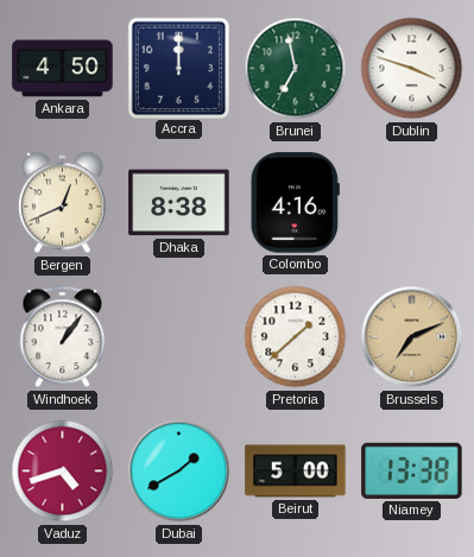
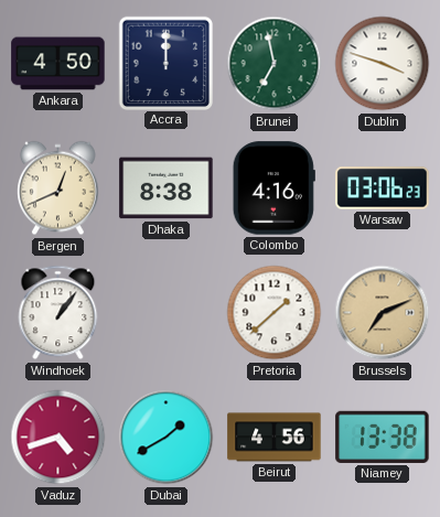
Warsaw: none -> 03:06 (383, 189)
Beirut: 5:00 -> 4:56 (275, 438)
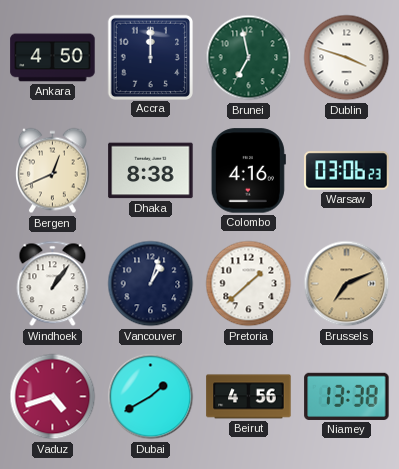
Vancouver: none -> 1:03 (151, 284)
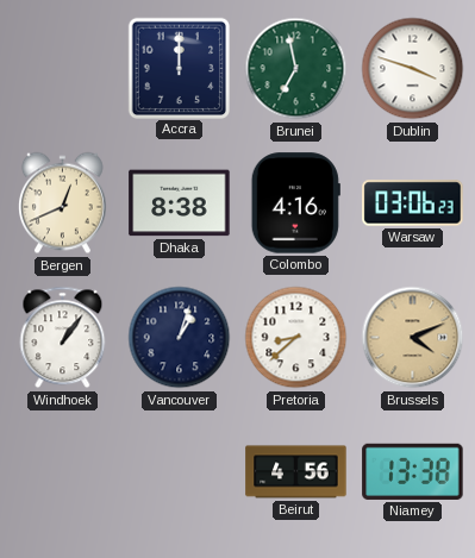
Ankara: 4:50 -> none (53, 58)
Pretoria: 1:38 -> 8:38 (296, 338)
Brussels: 7:11 -> 4:11 (413, 338)
Vaduz: 4:42 -> none (53, 397)
Dubai: 1:40 -> none (151, 397)
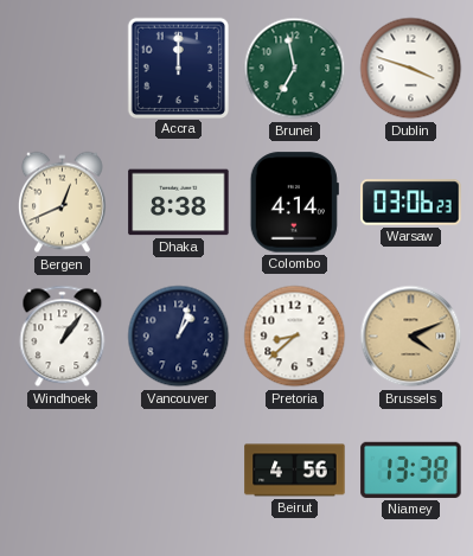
Colombo: 4:16 -> 4:14 (294, 203)
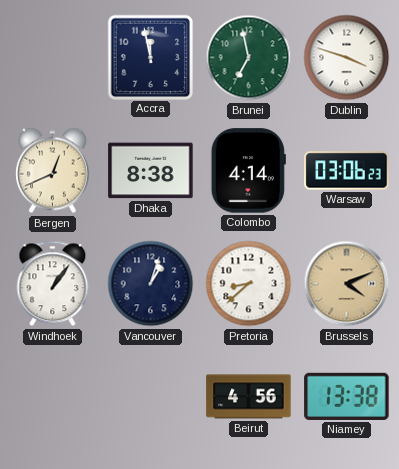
Accra: 12:00 -> 11:58 (150, 57)
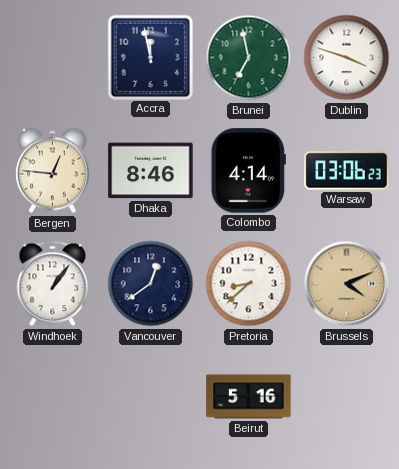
Bergen: 12:41 -> 12:46 (53, 171)
Dhaka: 8:38 -> 8:46 (151, 171)
Vancouver: 1:03 -> 12:39 (151, 284)
Beirut: 4:56 -> 5:16 (249, 397)
Niamey: 13:38 -> none (347, 396)
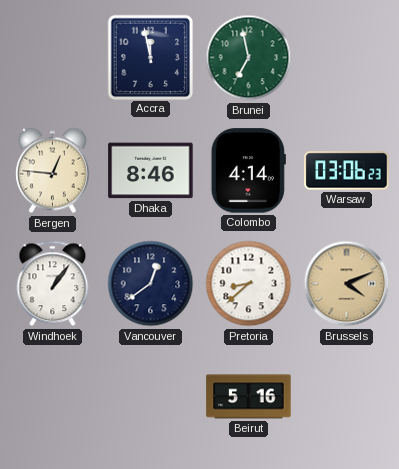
Dublin: 3:48 -> none (347, 58)
